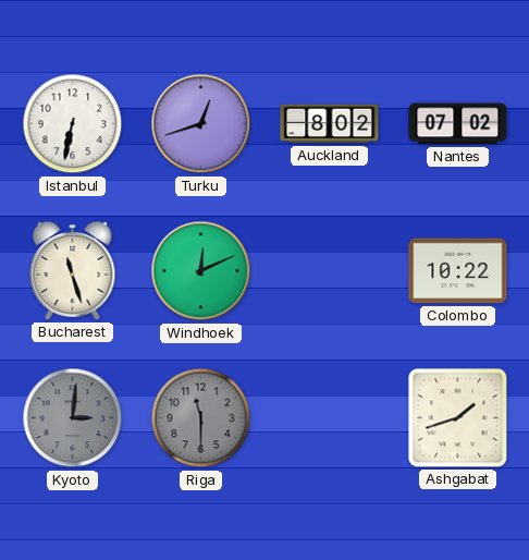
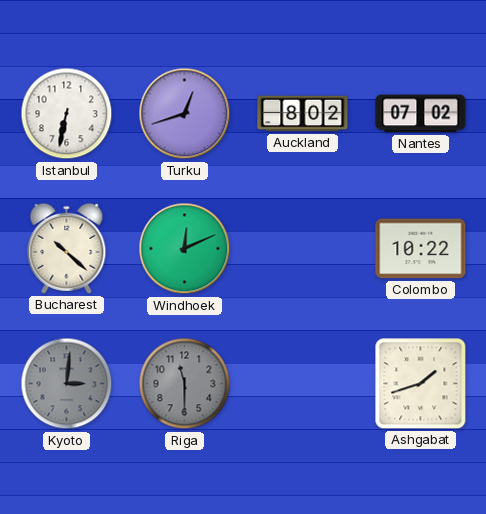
Bucharest: 11:27 -> 10:22 (67, 248)
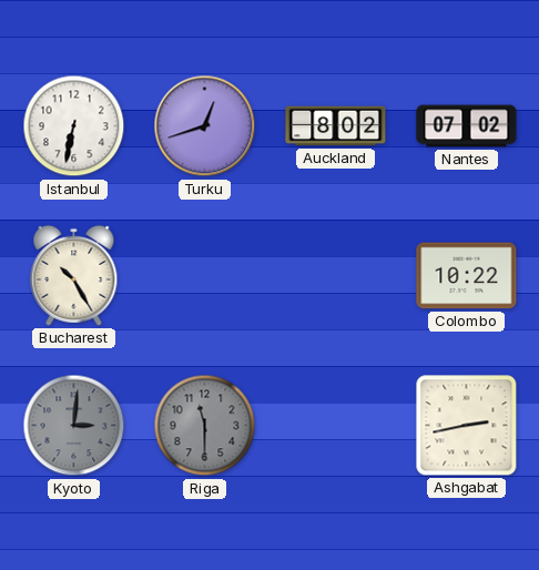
Bucharest: 10:22 -> 10:25 (74, 275)
Windhoek: 12:11 -> none (185, 249)
Ashgabat: 1:42 -> 2:43 (467, 426)
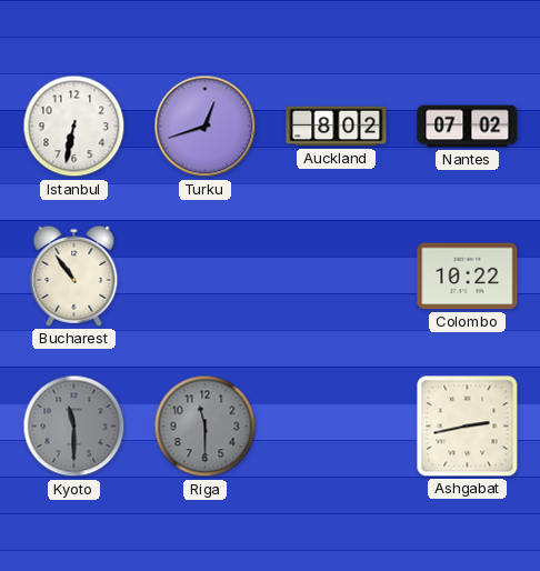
Bucharest: 10:25 -> 10:54 (74, 276)
Kyoto: 3:01 -> 11:30 (74, 427)
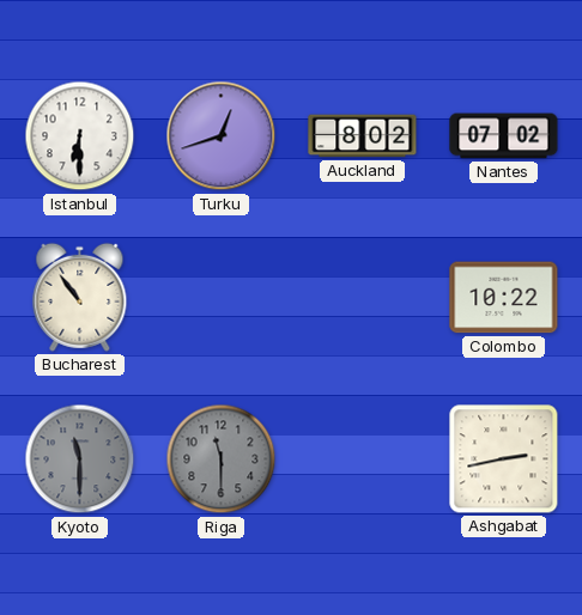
Istanbul: 6:32 -> 6:30 (80, 136)
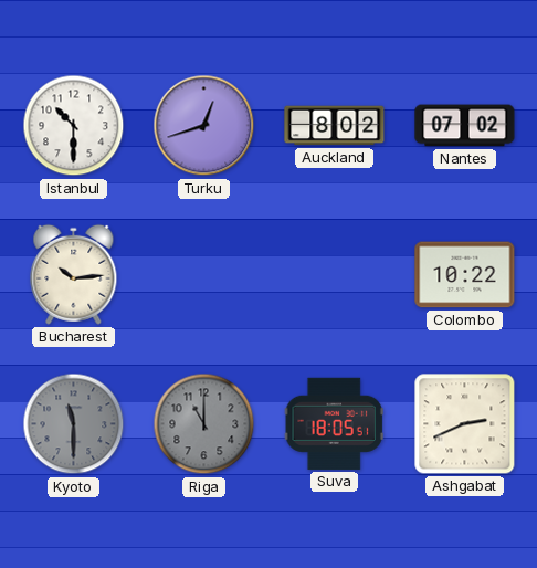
Istanbul: 6:30 -> 10:30 (74, 126)
Bucharest: 10:54 -> 10:14 (74, 274)
Riga: 11:30 -> 11:00 (204, 424)
Suva: none -> 18:05 (334, 423)
Ashgabat: 2:43 -> 2:41 (465, 424)
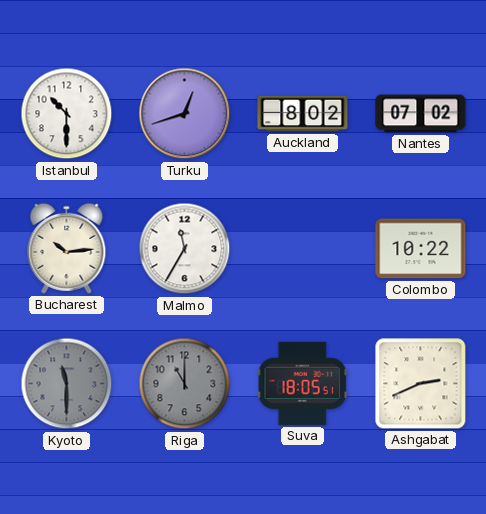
Malmo: none -> 11:35 (185, 249)
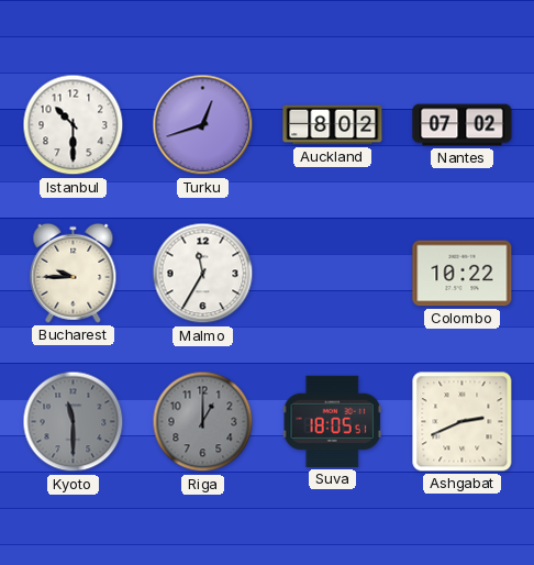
Bucharest: 10:14 -> 9:45 (74, 273)
Riga: 11:00 -> 1:00 (203, 422)
